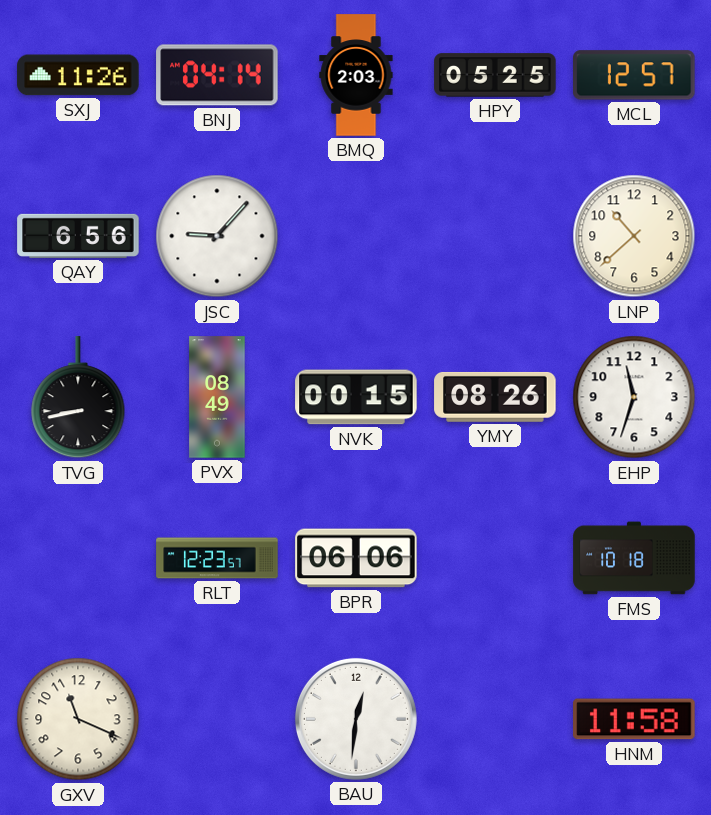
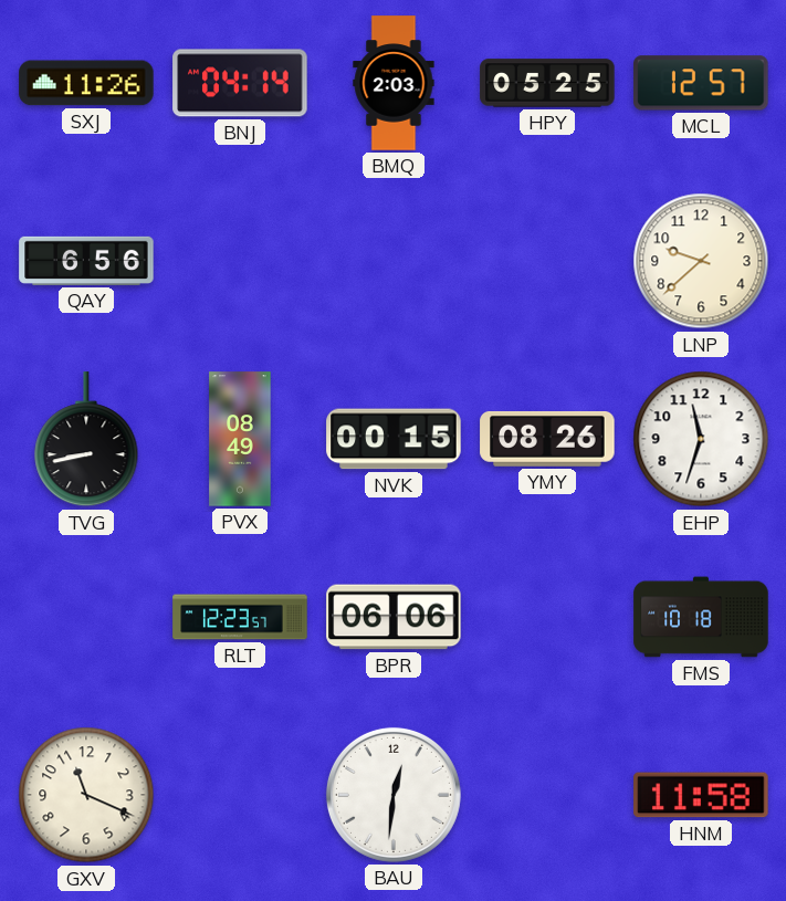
JSC: 9:07 -> none (217, 236)
LNP: 10:38 -> 9:38 (701, 261)
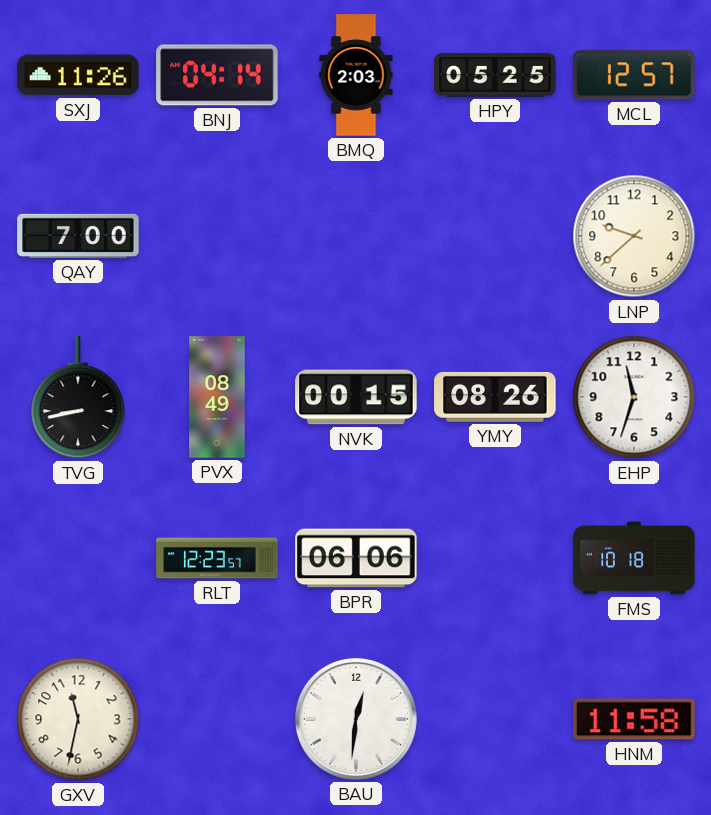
QAY: 6:56 -> 7:00 (78, 236)
GXV: 11:19 -> 11:32 (78, 719)
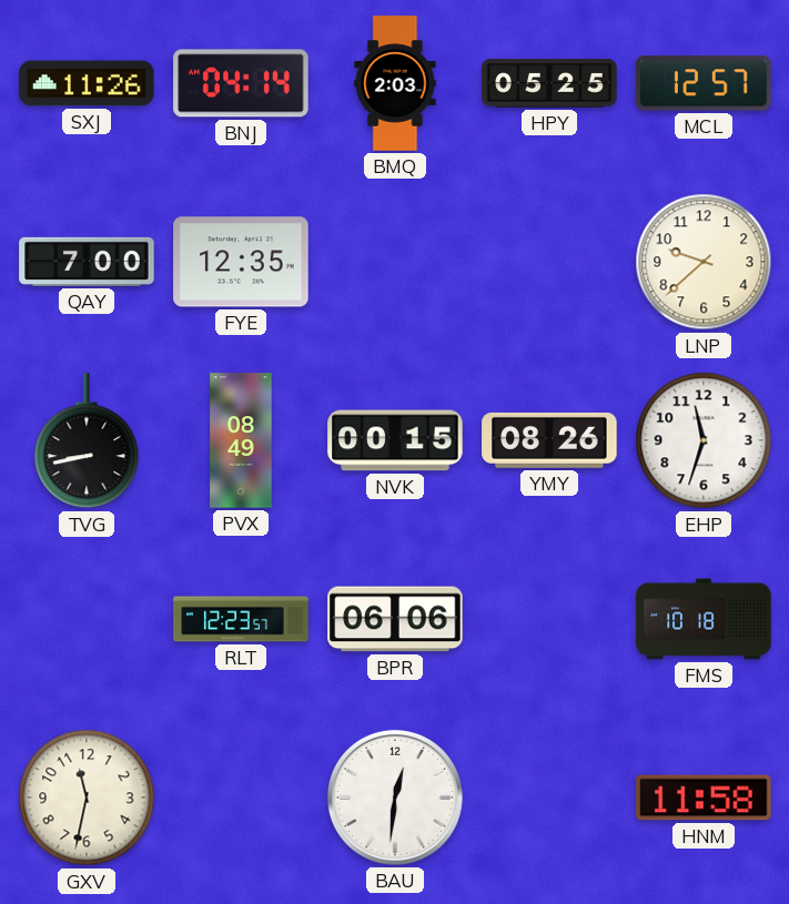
FYE: none -> 12:35 (241, 262)
